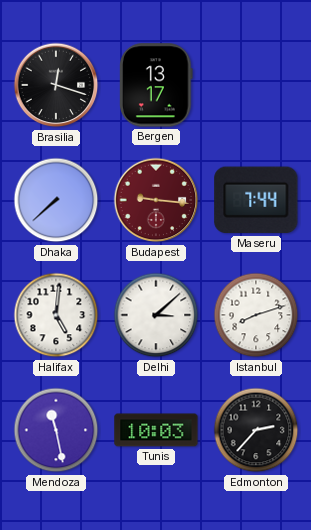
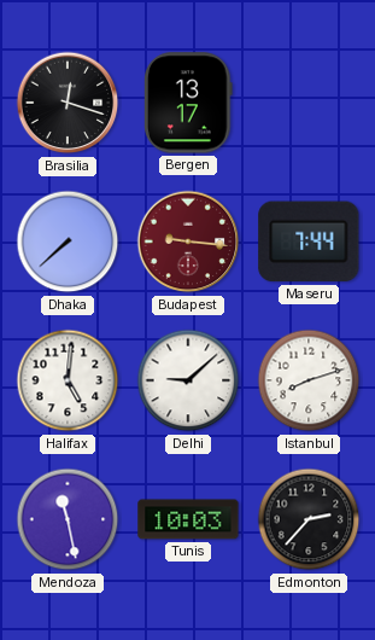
Delhi: 3:08 -> 9:08 (188, 380)
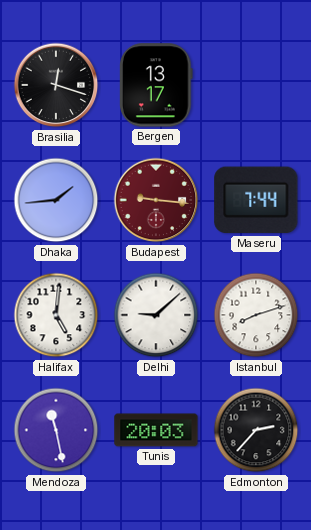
Dhaka: 7:38 -> 1:44 (56, 200)
Tunis: 10:03 -> 20:03 (156, 430)
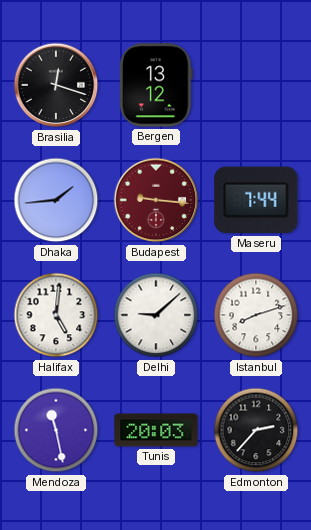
Bergen: 13:17 -> 13:12 (157, 85)
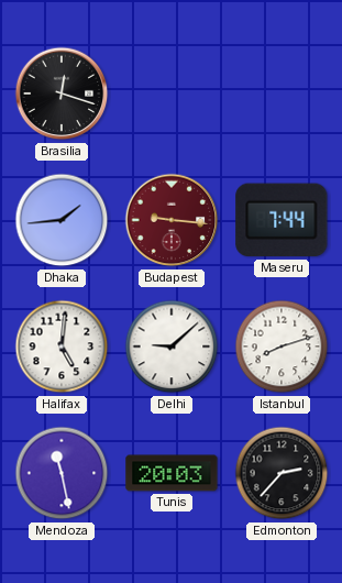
Bergen: 13:12 -> none (157, 85)
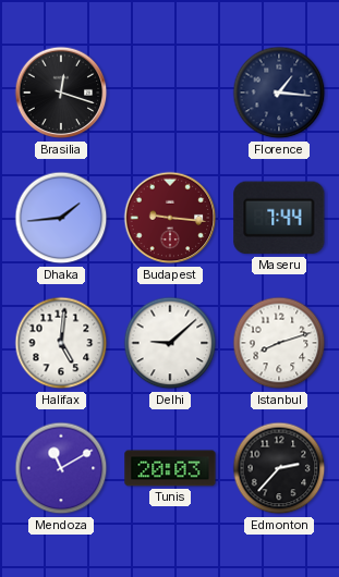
Florence: none -> 1:16 (279, 93)
Mendoza: 11:28 -> 11:10 (61, 468)
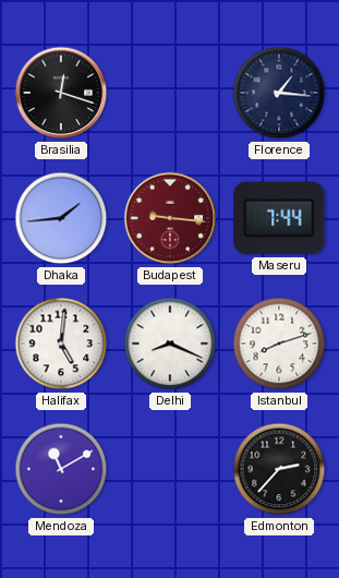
Delhi: 9:08 -> 8:19 (170, 344)
Tunis: 20:03 -> none (170, 468)
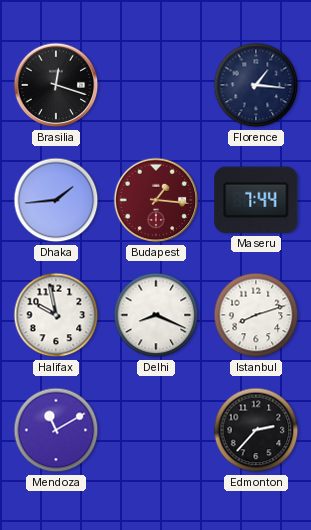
Budapest: 9:16 -> 1:16 (156, 200)
Halifax: 5:01 -> 9:58 (56, 315)
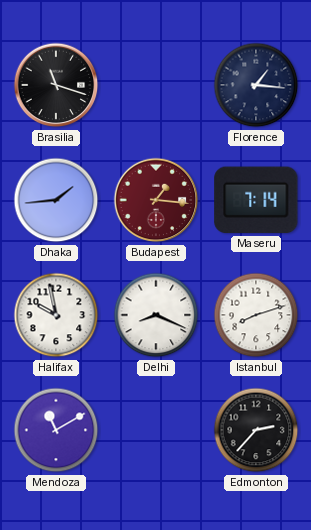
Brasilia: 12:18 -> 11:18 (56, 85)
Maseru: 7:44 -> 7:14 (256, 200)
